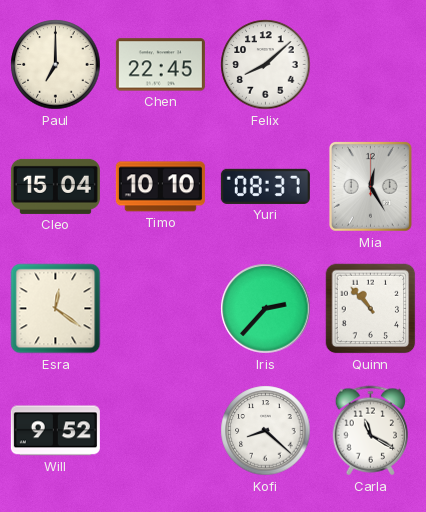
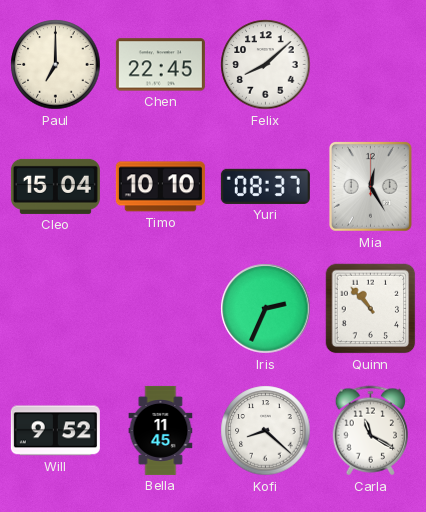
Esra: 12:21 -> none (56, 309)
Iris: 2:37 -> 2:34 (266, 309)
Bella: none -> 11:45 (161, 430)
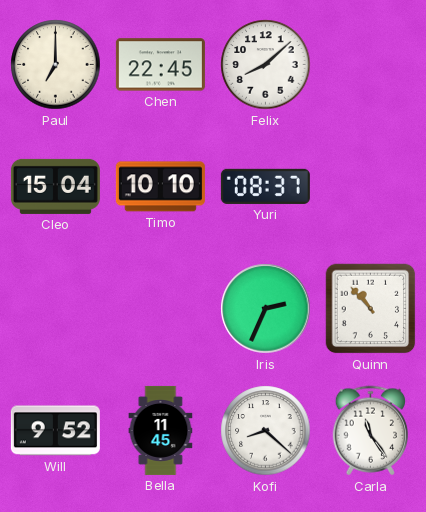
Mia: 12:25 -> none (370, 186)
Carla: 11:20 -> 11:24 (371, 431)
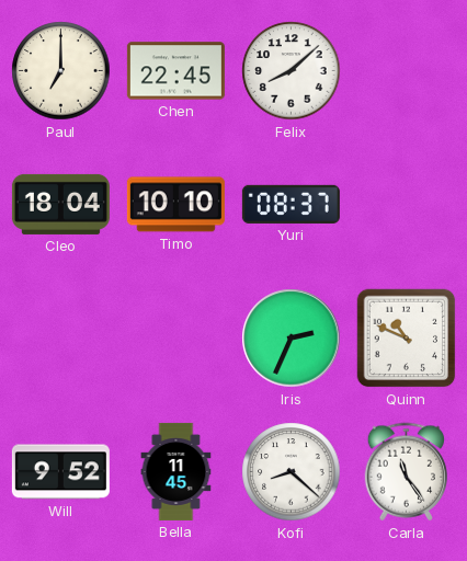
Cleo: 15:04 -> 18:04 (60, 204)
Quinn: 10:53 -> 10:49 (407, 339)
